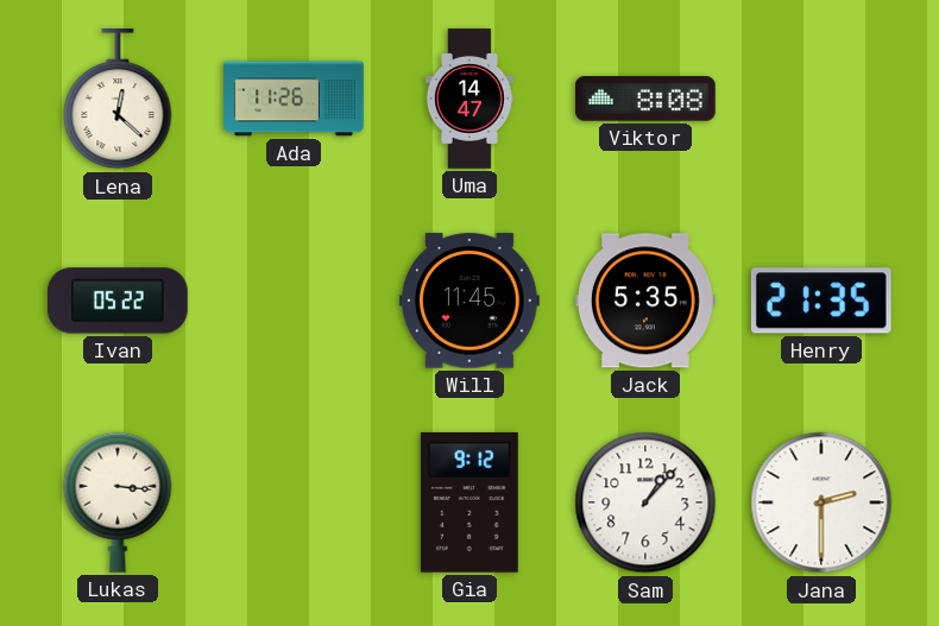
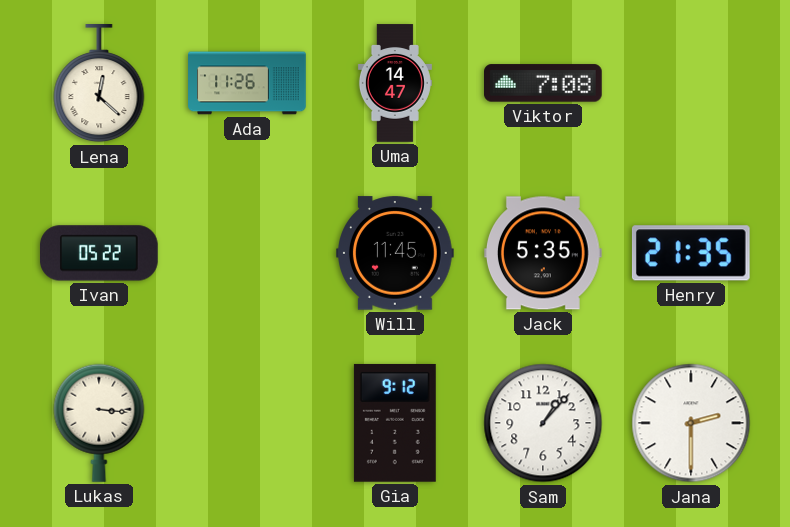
Viktor: 8:08 -> 7:08 (544, 83)
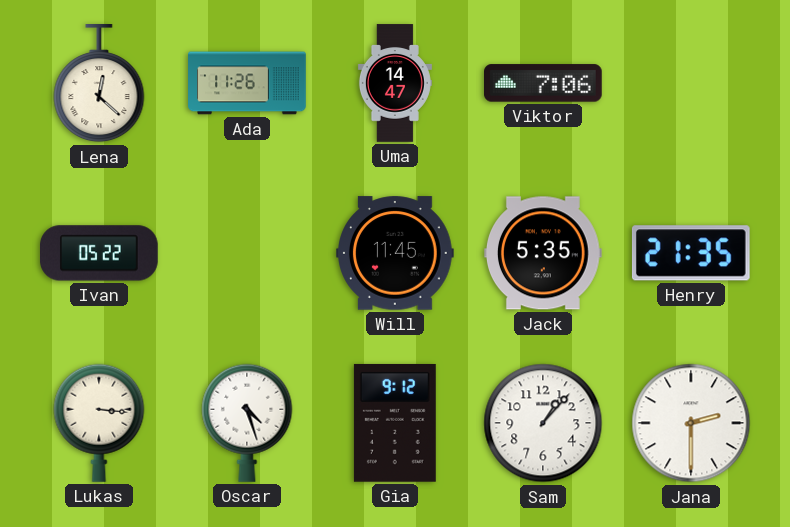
Viktor: 7:08 -> 7:06 (544, 83)
Oscar: none -> 4:27 (247, 423)
